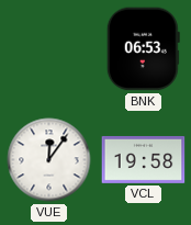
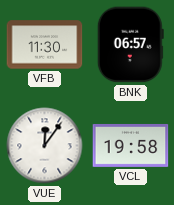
VFB: none -> 11:30 (45, 45)
BNK: 06:53 -> 06:57 (130, 45)
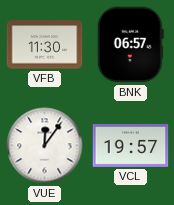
VCL: 19:58 -> 19:57 (131, 145)
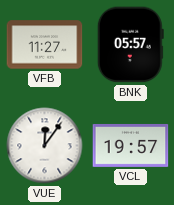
VFB: 11:30 -> 11:27 (45, 45)
BNK: 06:57 -> 05:57 (130, 45)
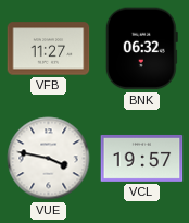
BNK: 05:57 -> 06:32 (141, 49)
VUE: 12:06 -> 3:47 (49, 159)
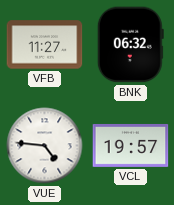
VUE: 3:47 -> 4:46 (45, 146)
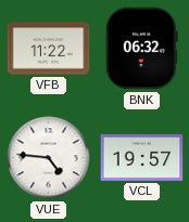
VFB: 11:27 -> 11:22 (49, 49)
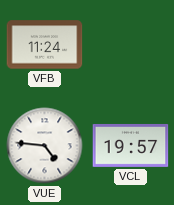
VFB: 11:22 -> 11:24 (45, 45)
BNK: 06:32 -> none (141, 49)
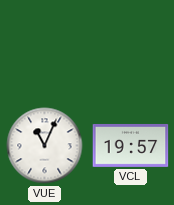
VFB: 11:24 -> none (45, 45)
VUE: 4:46 -> 11:04 (45, 146)
